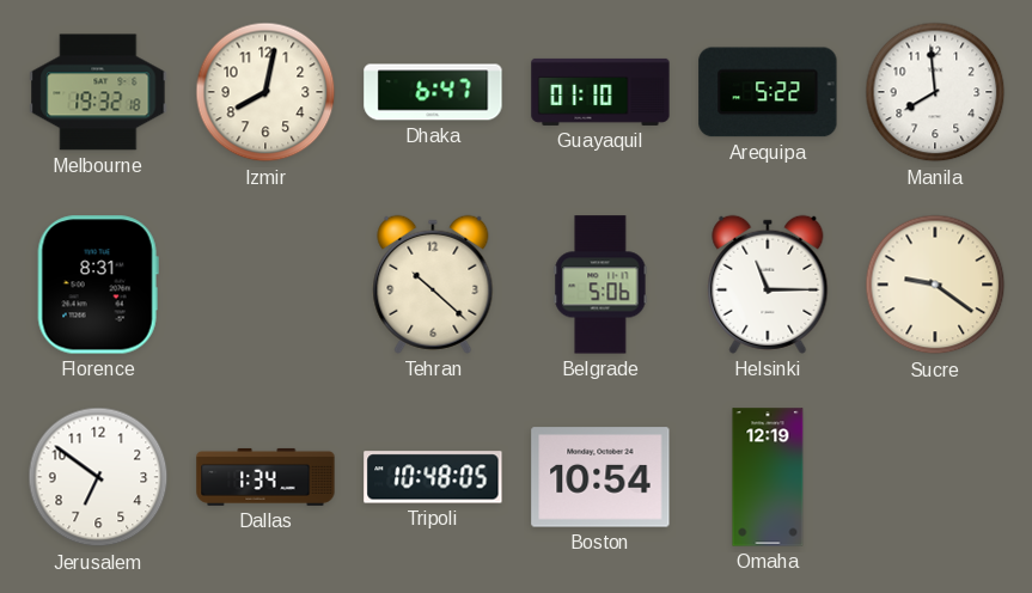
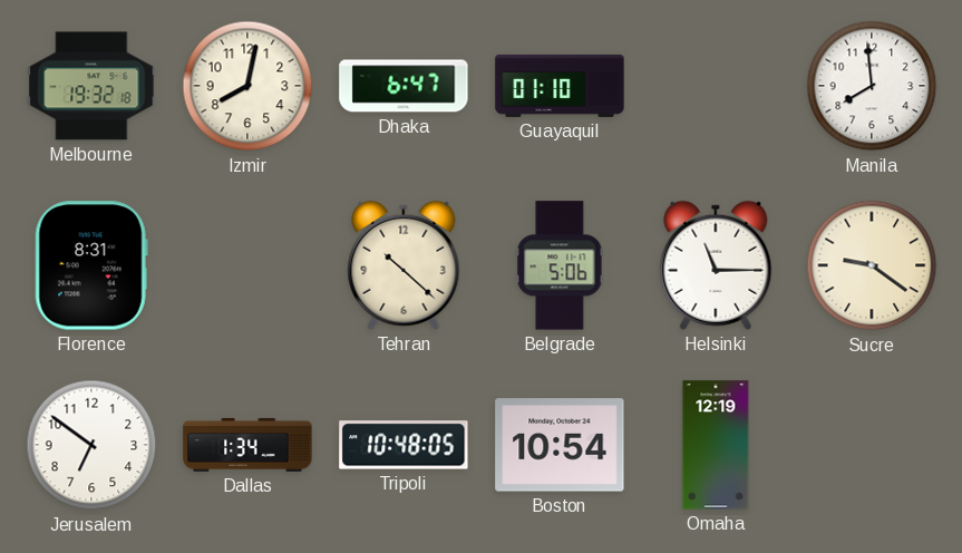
Arequipa: 5:22 -> none (768, 92)
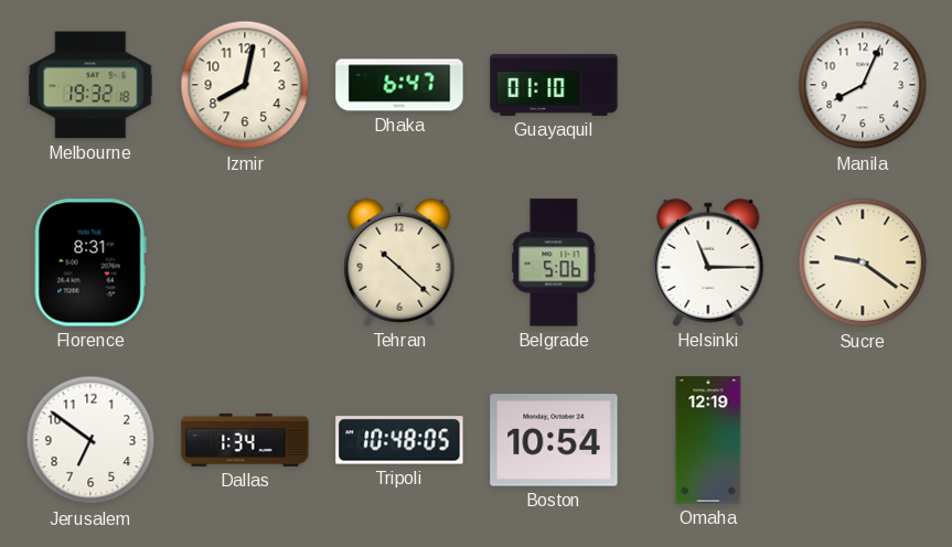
Manila: 7:59 -> 8:04 (863, 85)
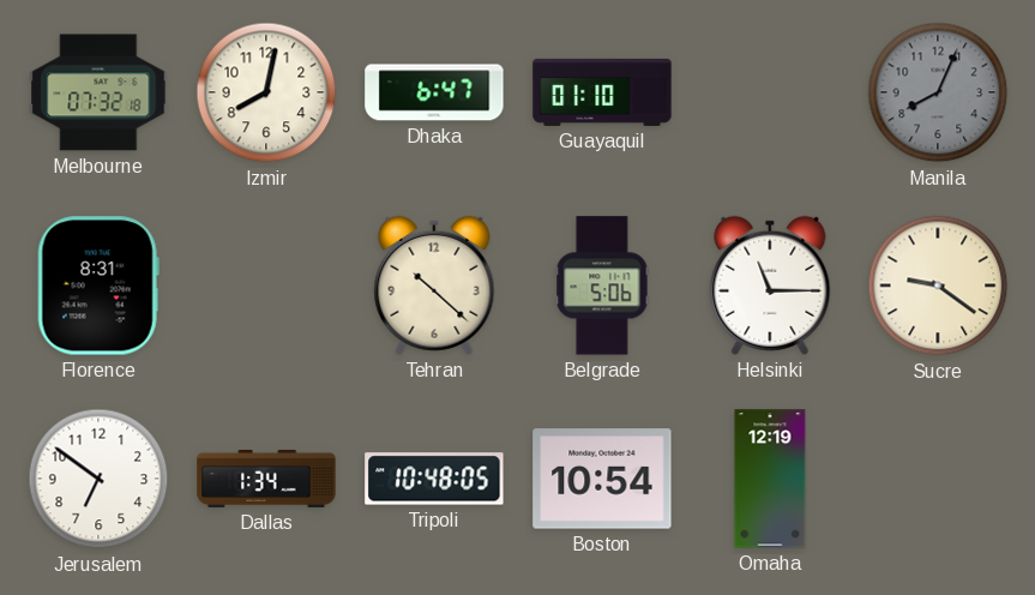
Melbourne: 19:32 -> 07:32 (98, 92)
Manila dial: white -> grey (938, 92)
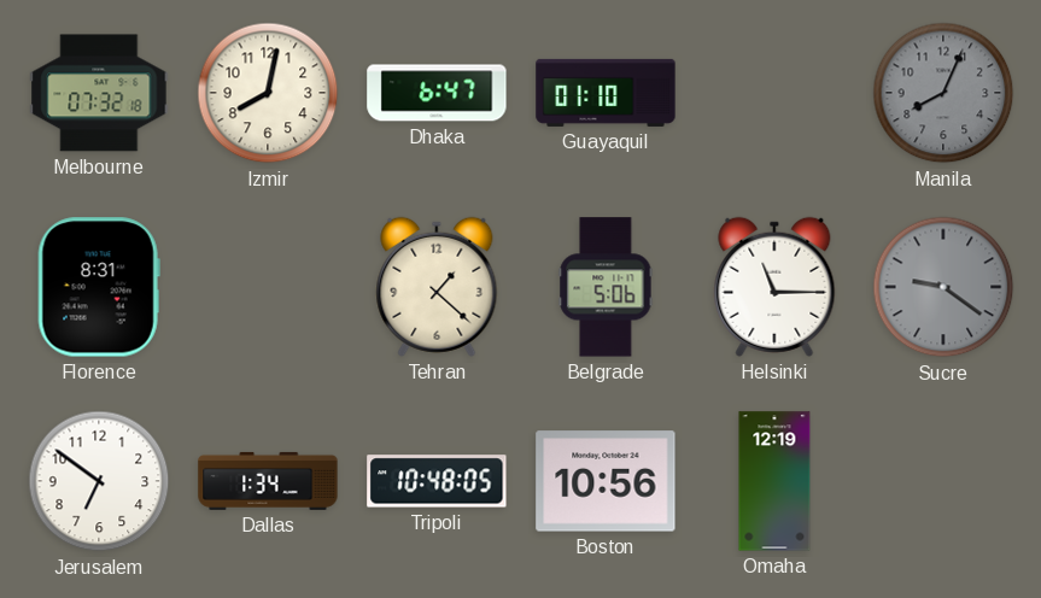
Tehran: 10:22 -> 1:22 (437, 287)
Sucre dial: cream -> grey (943, 287)
Boston: 10:54 -> 10:56 (606, 481)
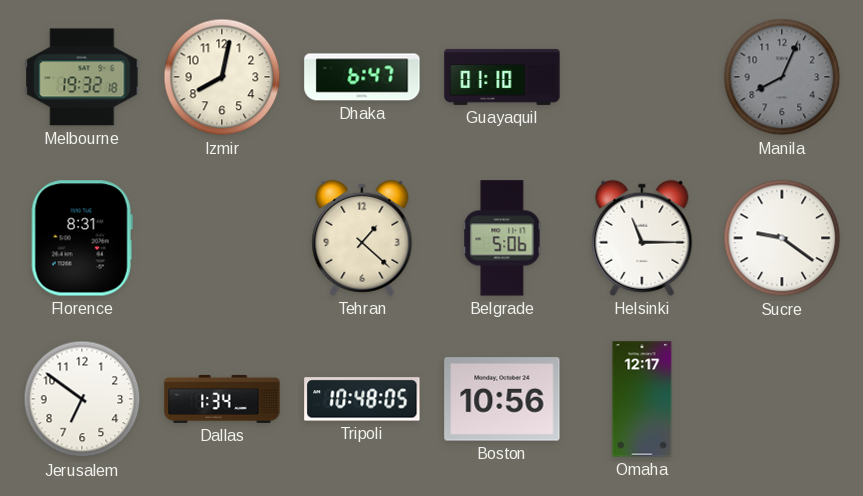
Melbourne: 07:32 -> 19:32 (82, 77)
Sucre dial: grey -> white (782, 238)
Omaha: 12:19 -> 12:17 (642, 399)
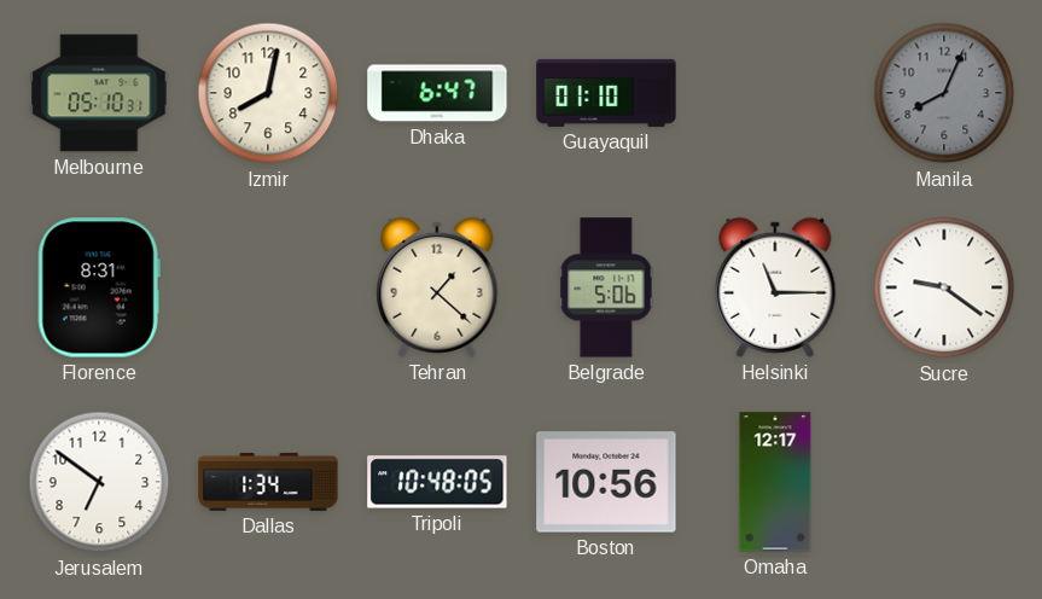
Melbourne: 19:32 -> 05:10 (99, 93)
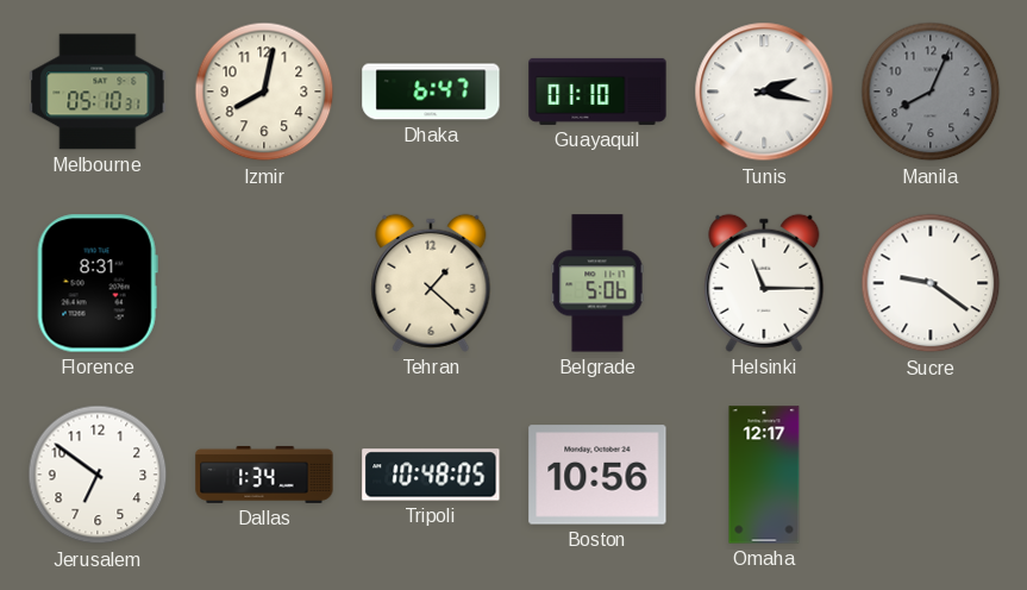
Tunis: none -> 2:17 (764, 92)
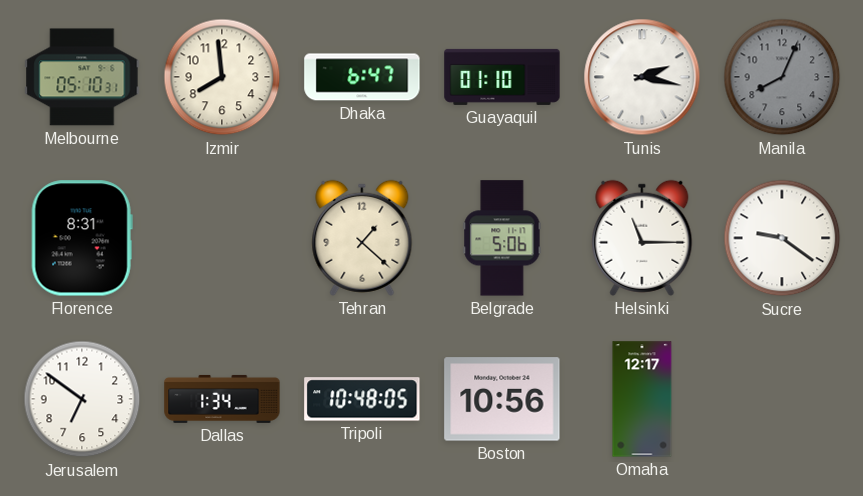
Izmir: 8:02 -> 7:59 (222, 77)
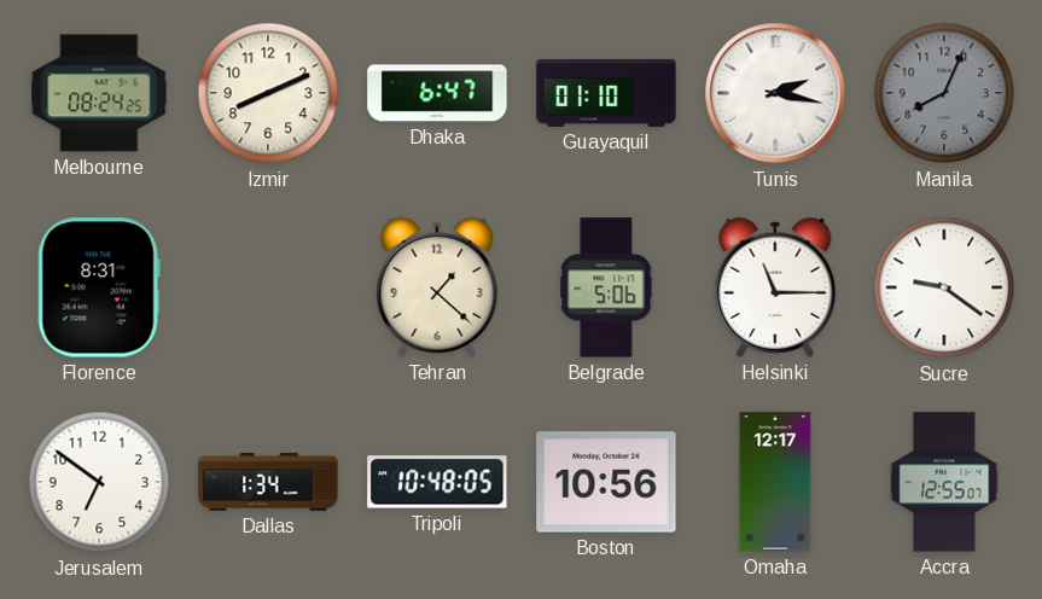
Melbourne: 05:10 -> 08:24 (99, 93)
Izmir: 7:59 -> 8:11 (268, 93)
Accra: none -> 12:55 (944, 482)
